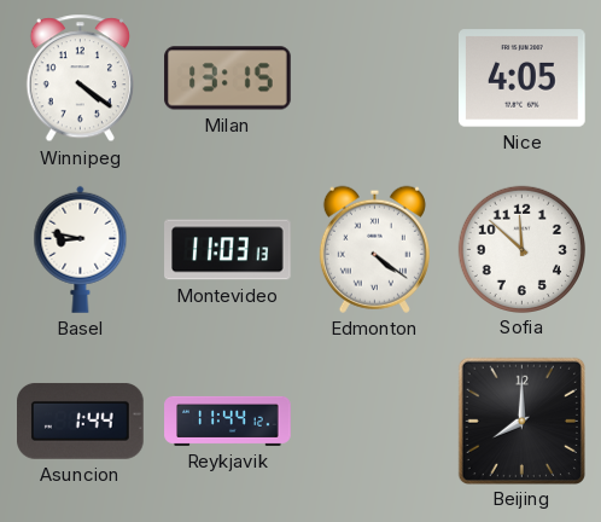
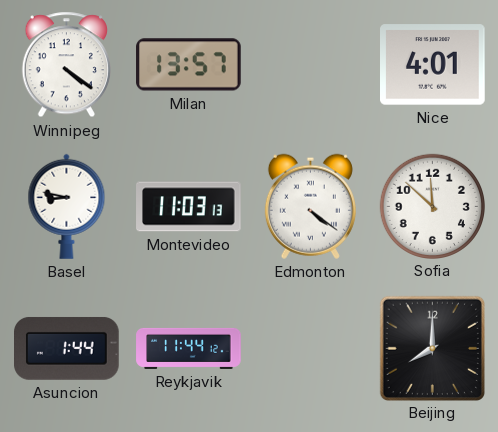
Milan: 13:15 -> 13:57 (189, 65)
Nice: 4:05 -> 4:01 (433, 65)
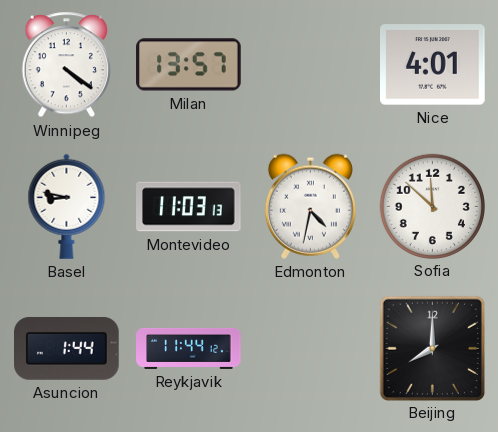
Edmonton: 4:21 -> 4:32 (310, 206)
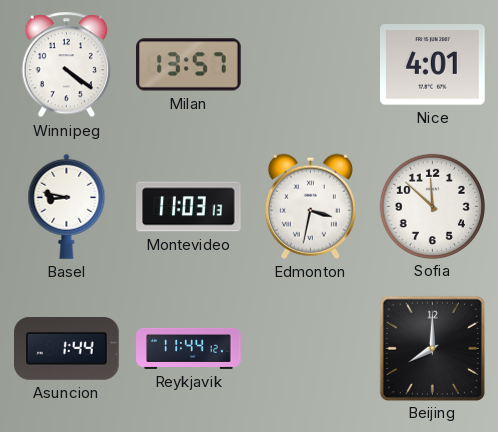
Edmonton: 4:32 -> 3:32 (310, 206)
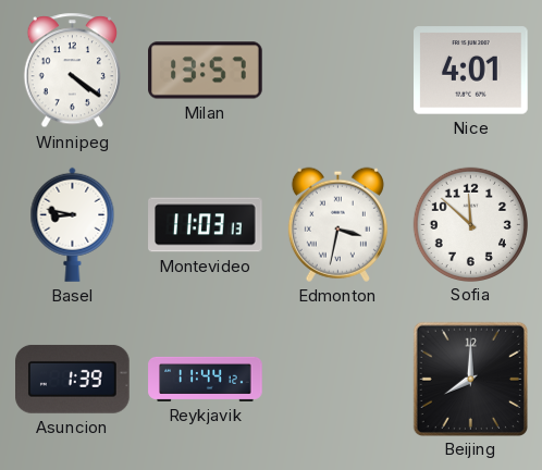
Asuncion: 1:44 -> 1:39 (73, 379)
